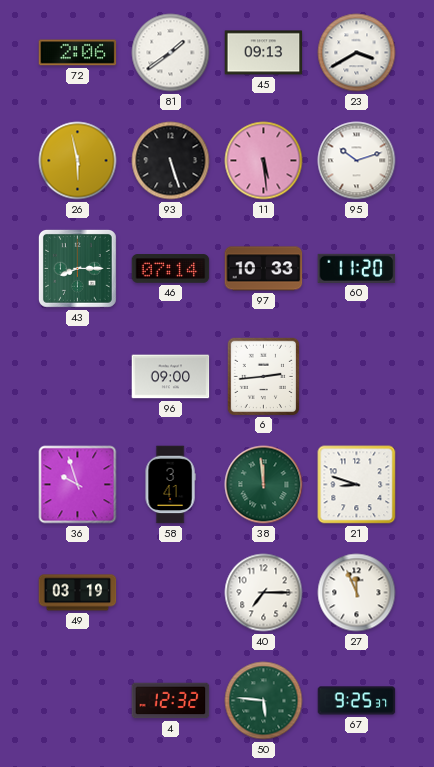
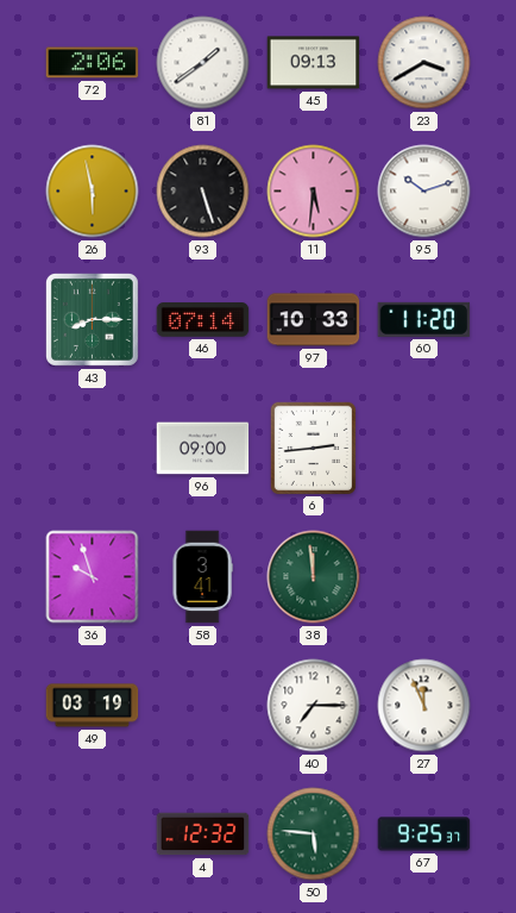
11: 5:29 -> 5:31 (314, 192)
21: 8:48 -> none (357, 485)
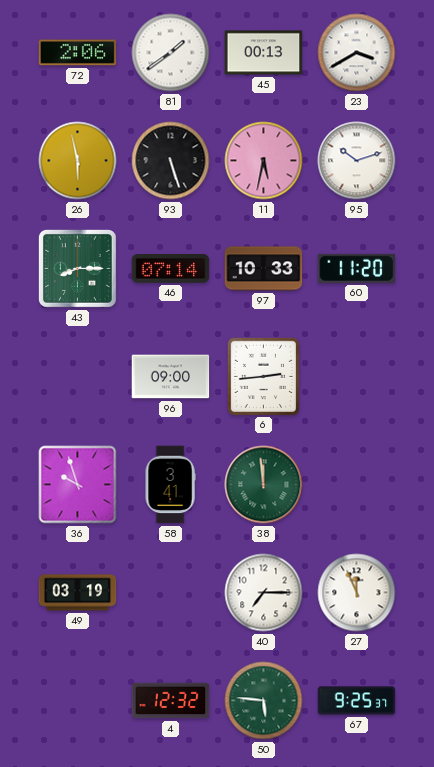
45: 09:13 -> 00:13 (264, 53)
11: 5:31 -> 5:32 (264, 161)
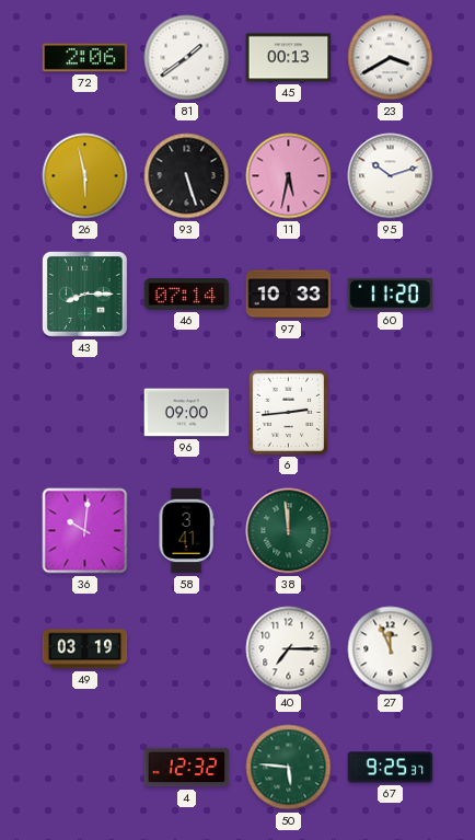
36: 9:57 -> 10:01 (85, 531)
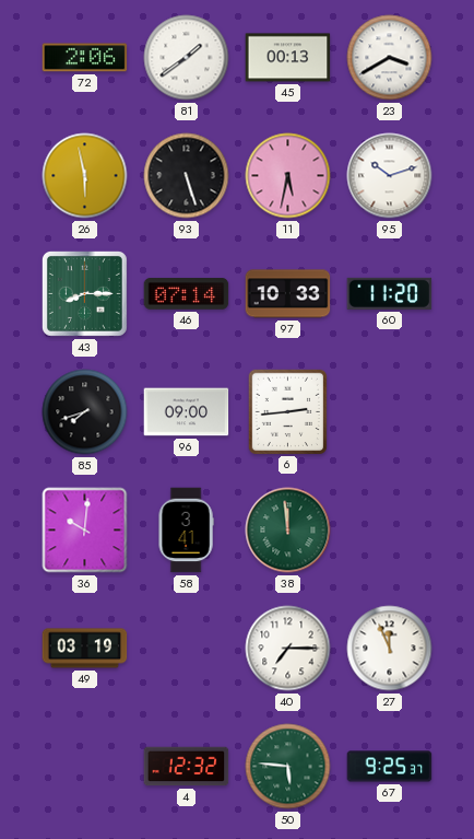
85: none -> 7:42 (85, 412)
